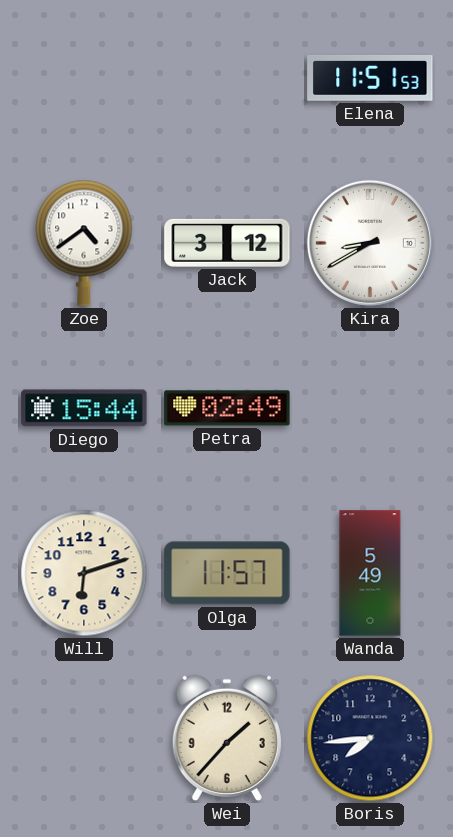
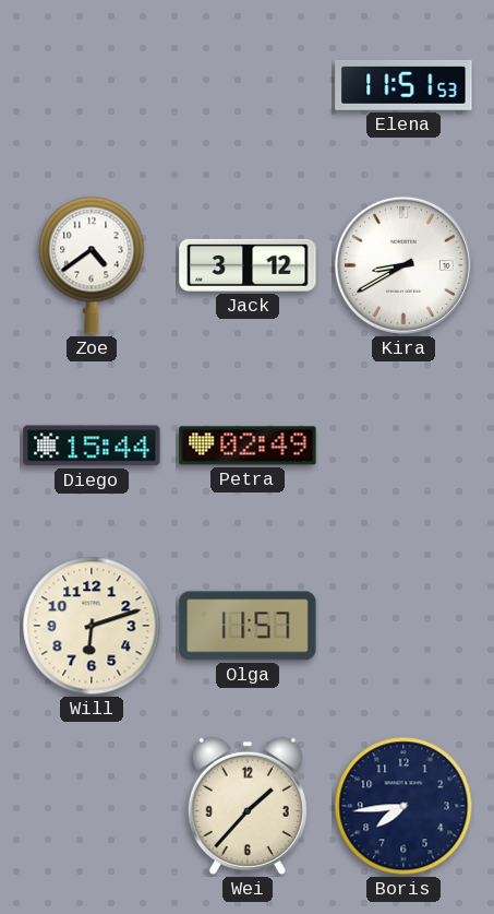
Wanda: 5:49 -> none (370, 573)
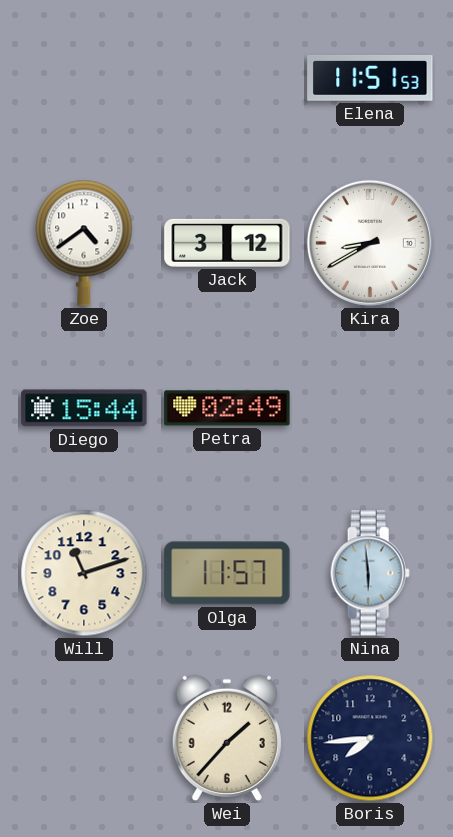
Will: 6:12 -> 11:12 (84, 573)
Nina: none -> 5:59 (370, 573)
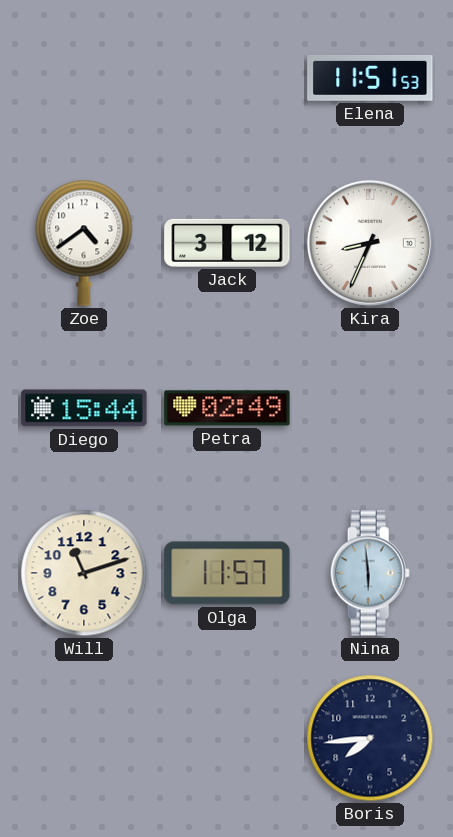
Kira: 8:40 -> 8:34 (370, 243)
Wei: 1:37 -> none (227, 738)
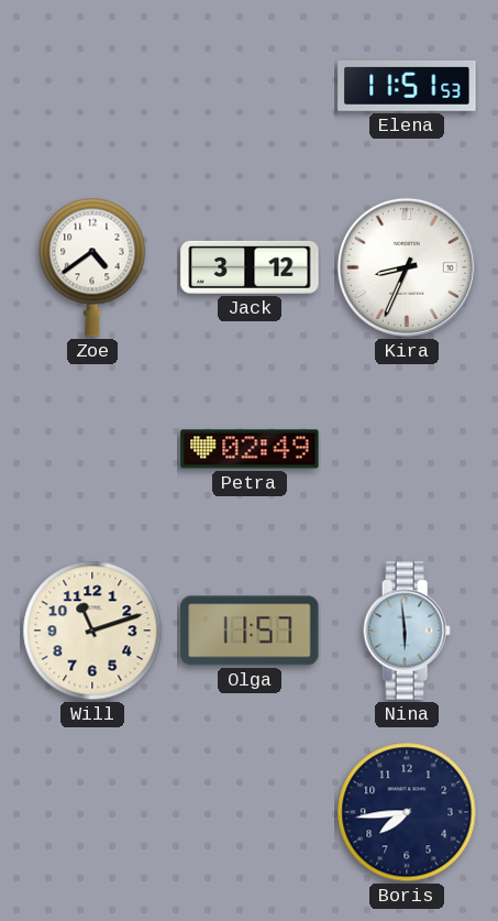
Diego: 15:44 -> none (84, 408)
